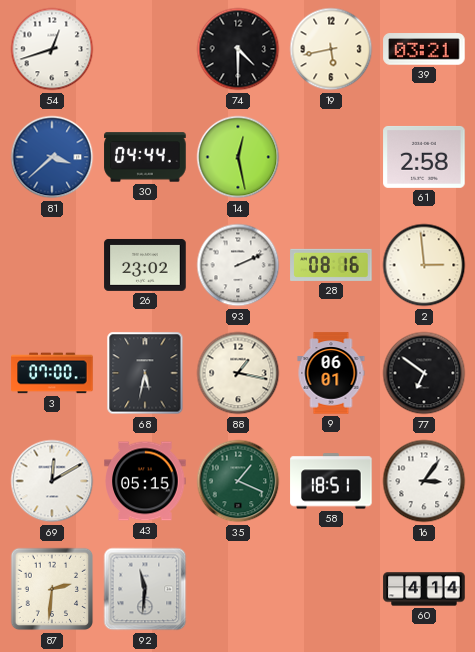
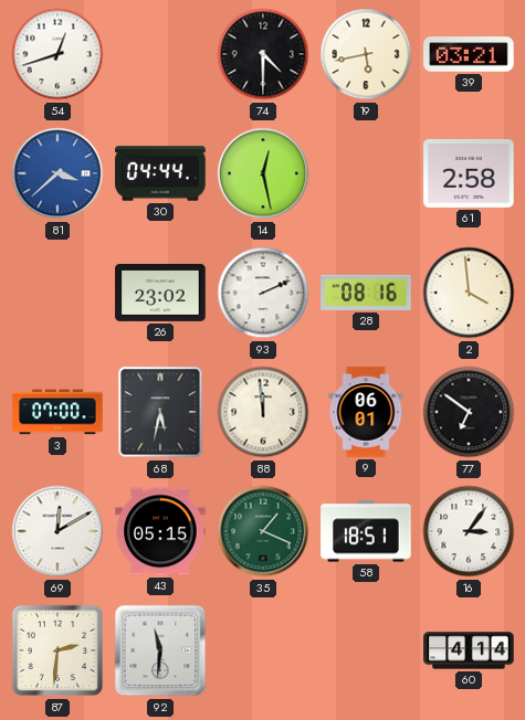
2: 2:59 -> 3:59 (469, 293)
88: 1:17 -> 11:59 (263, 412)
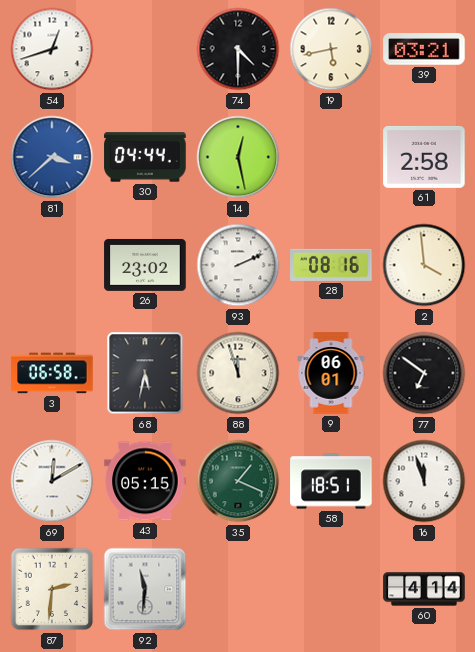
3: 07:00 -> 06:58 (52, 373)
88: 11:59 -> 11:57 (238, 373)
16: 3:06 -> 11:57 (424, 481)
